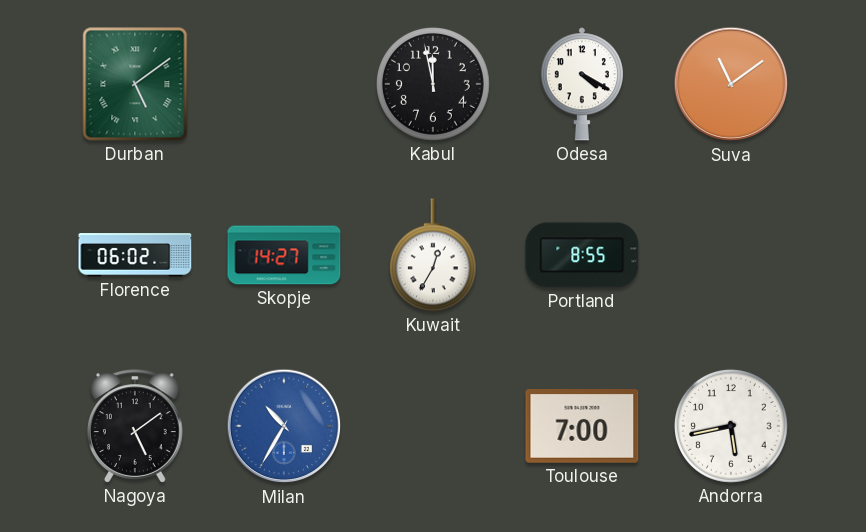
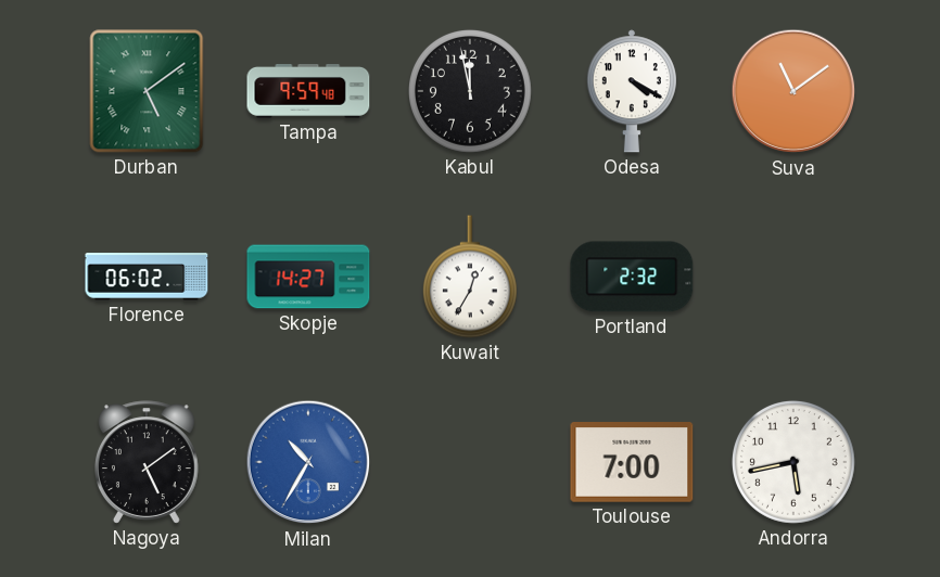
Tampa: none -> 9:59 (308, 92)
Portland: 8:55 -> 2:32 (632, 277)
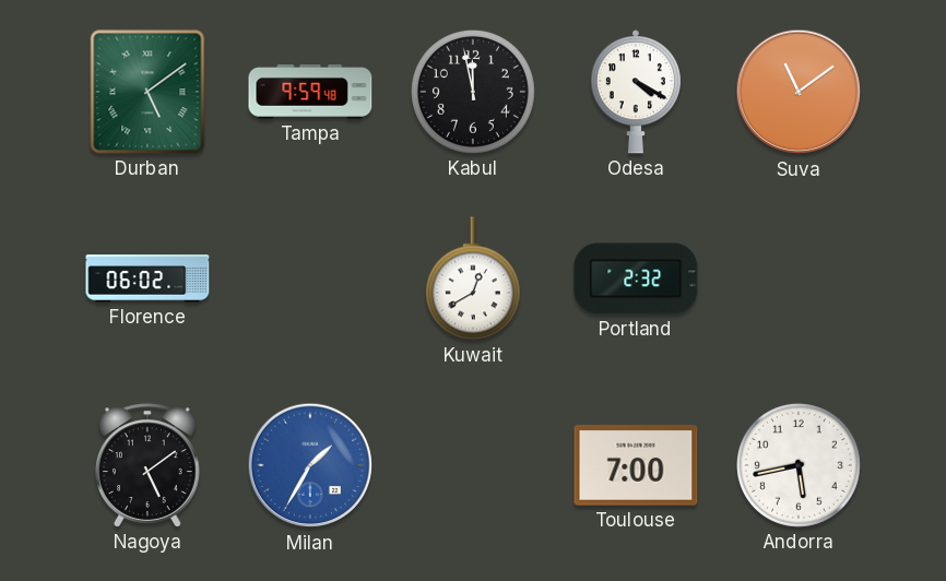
Skopje: 14:27 -> none (308, 277)
Kuwait: 12:35 -> 12:40 (473, 278)
Milan: 10:35 -> 1:35 (310, 465)
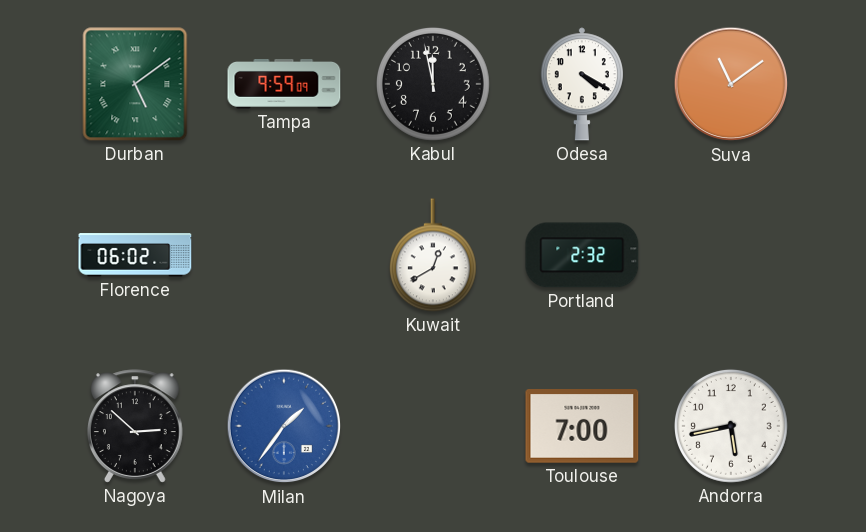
Tampa: 9:59:48 -> 9:59:09 (284, 85)
Nagoya: 5:09 -> 2:52 (135, 426)
Milan: 1:35 -> 1:36 (284, 426)
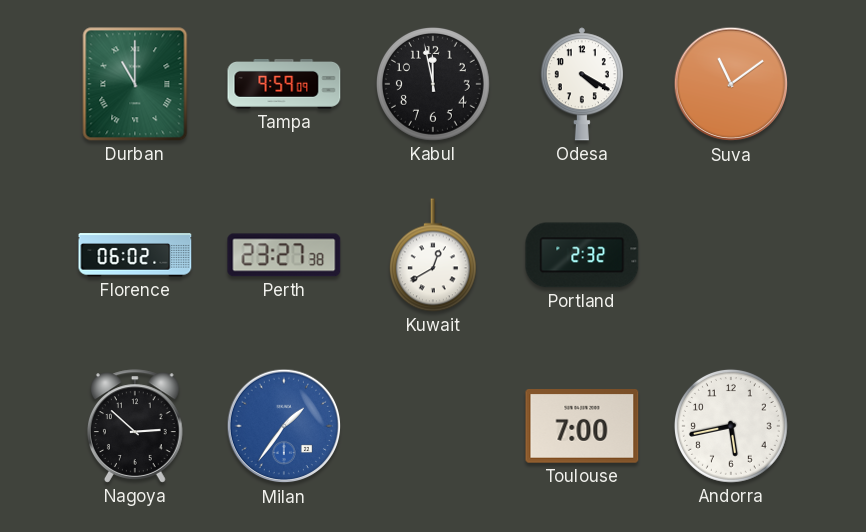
Durban: 5:09 -> 11:00 (135, 84)
Perth: none -> 23:27 (284, 255)
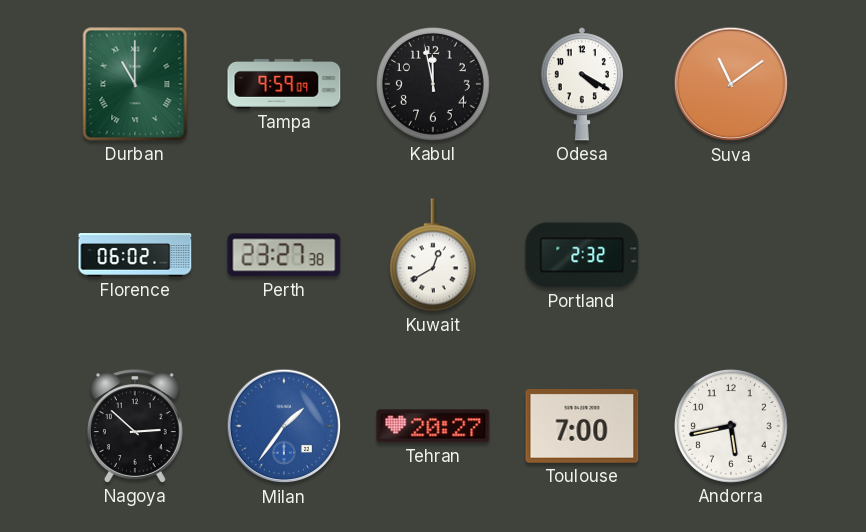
Tehran: none -> 20:27 (433, 426)
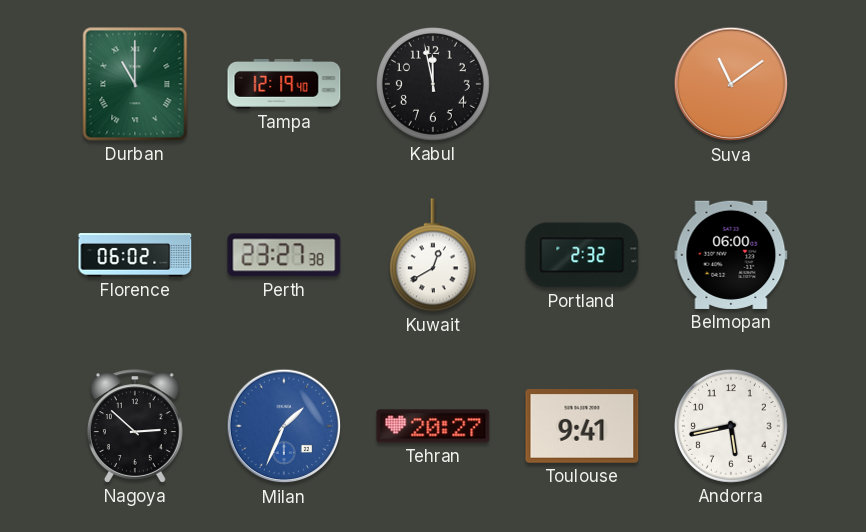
Tampa: 9:59 -> 12:19 (284, 85)
Odesa: 4:20 -> none (582, 84)
Belmopan: none -> 06:00 (731, 255)
Milan: 1:36 -> 1:34 (284, 426)
Toulouse: 7:00 -> 9:41 (582, 427)
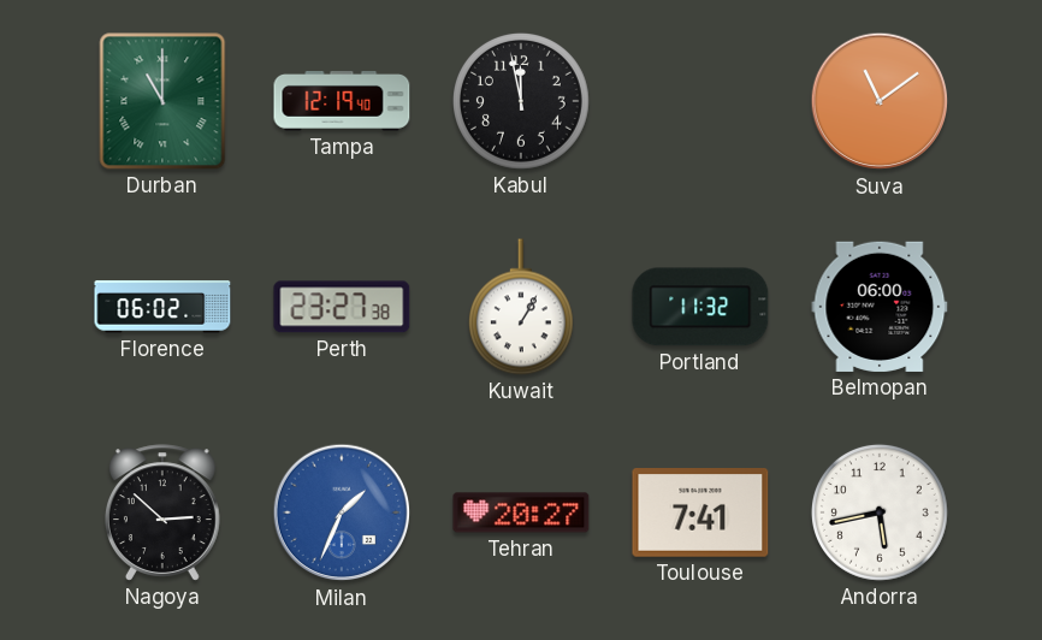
Kuwait: 12:40 -> 1:05 (521, 307)
Portland: 2:32 -> 11:32 (700, 307)
Toulouse: 9:41 -> 7:41 (700, 514)
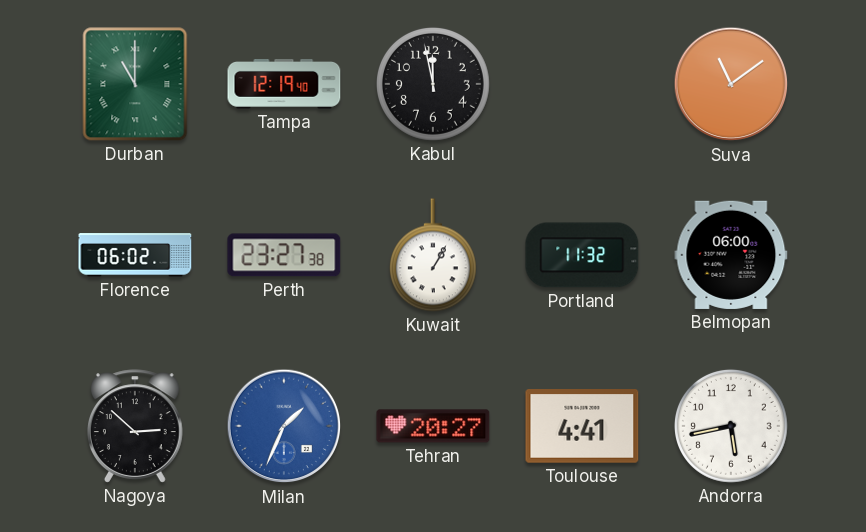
Toulouse: 7:41 -> 4:41 (582, 427)
